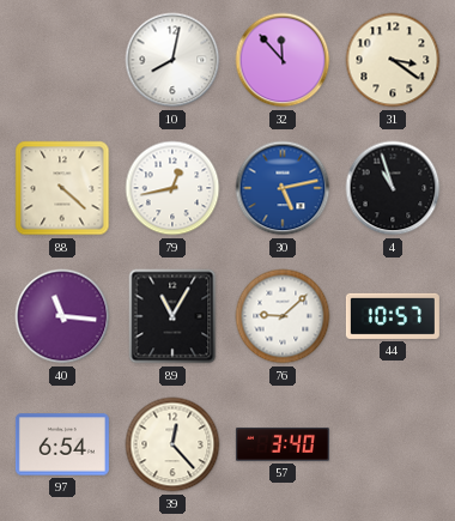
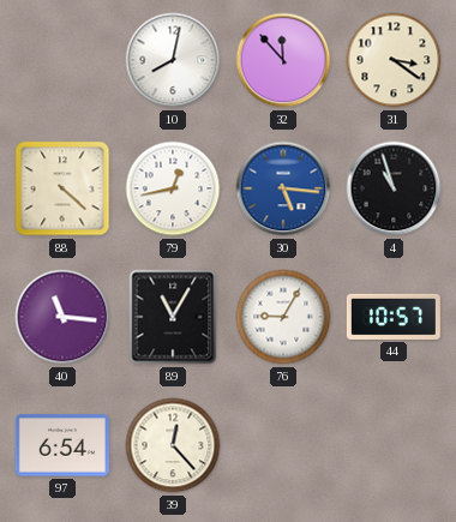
30: 5:13 -> 5:16 (283, 188)
76: 9:08 -> 9:05 (283, 317)
57: 3:40 -> none (283, 444)
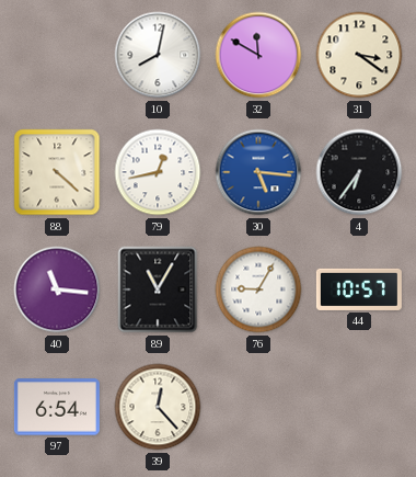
32: 11:53 -> 11:50 (258, 55)
4: 10:57 -> 6:36 (359, 172)
